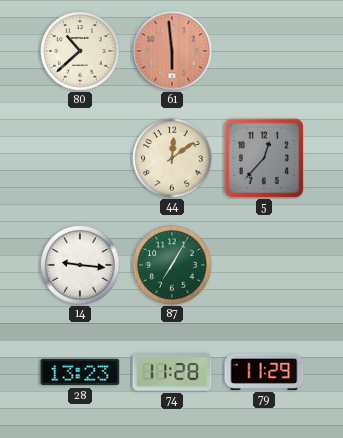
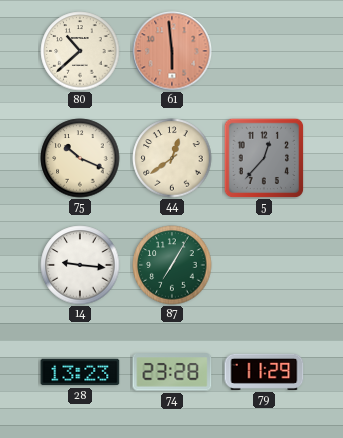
75: none -> 10:19 (80, 158)
44: 12:09 -> 12:39 (172, 158)
74: 11:28 -> 23:28 (172, 372)
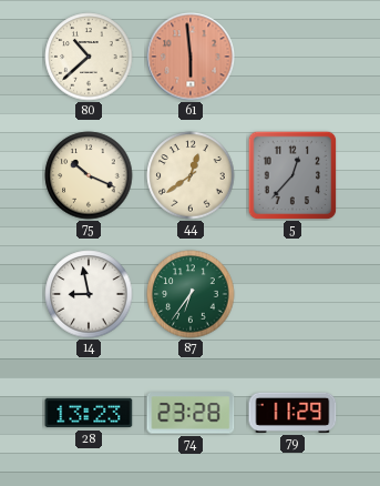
14: 9:16 -> 8:58 (89, 294)
87: 7:05 -> 6:36 (191, 294)
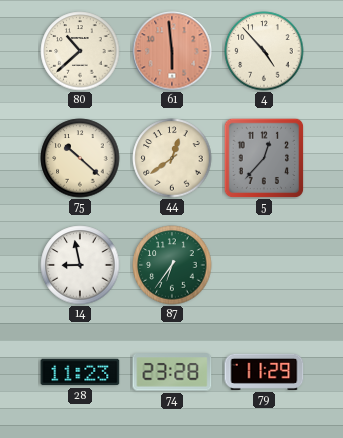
4: none -> 4:53 (264, 51)
75: 10:19 -> 10:22 (80, 158)
28: 13:23 -> 11:23 (80, 372)
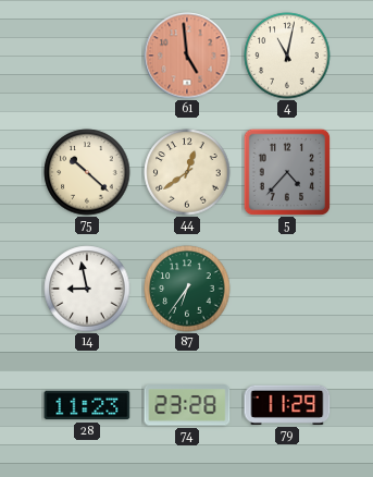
80: 10:38 -> none (80, 51)
61: 5:59 -> 4:59 (187, 56)
4: 4:53 -> 11:02 (287, 56)
5: 12:37 -> 4:37 (287, 172)
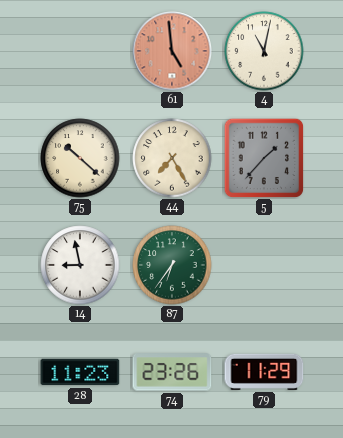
44: 12:39 -> 7:25 (172, 158)
5: 4:37 -> 1:37 (264, 158)
74: 23:28 -> 23:26 (172, 372)
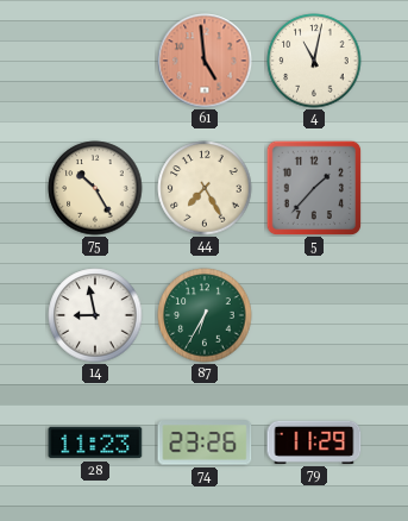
75: 10:22 -> 10:25 (95, 188)
87: 6:36 -> 6:35 (205, 315)
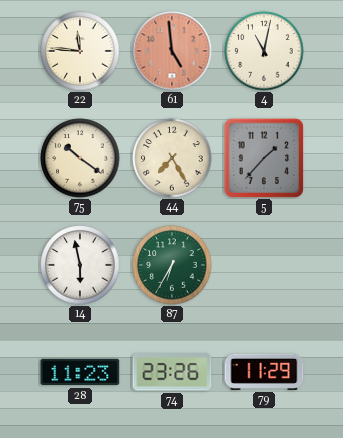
22: none -> 11:46 (80, 51)
75: 10:25 -> 10:21 (80, 158)
14: 8:58 -> 5:58 (80, 265)
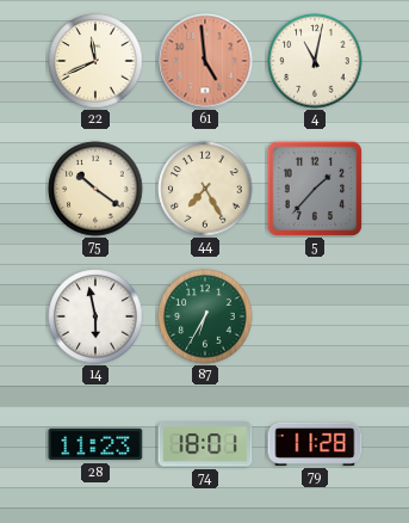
22: 11:46 -> 11:41 (95, 61)
74: 23:26 -> 18:01 (205, 444)
79: 11:29 -> 11:28 (315, 444)
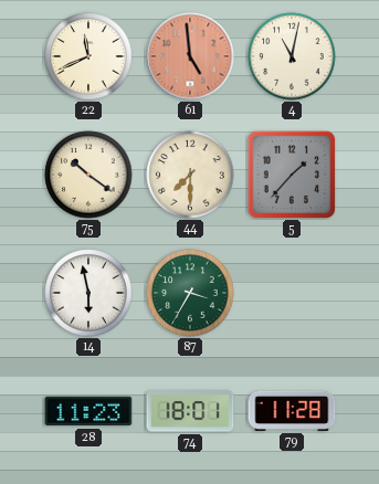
44: 7:25 -> 7:30 (190, 175)
87: 6:35 -> 3:35 (190, 293)
